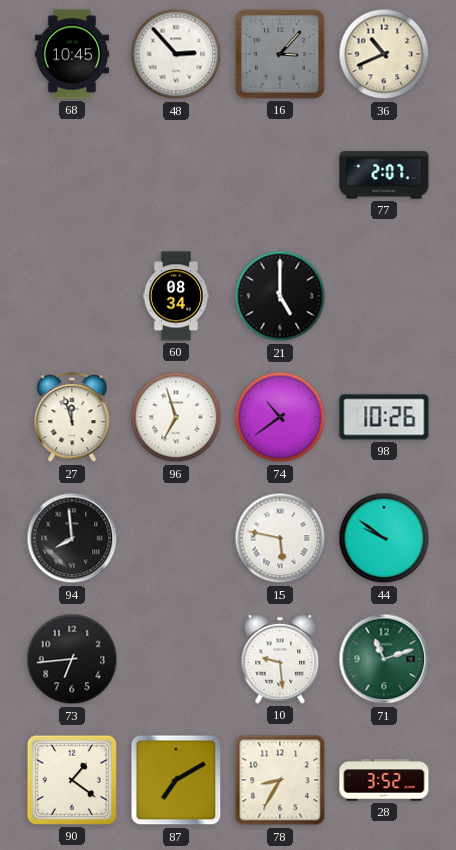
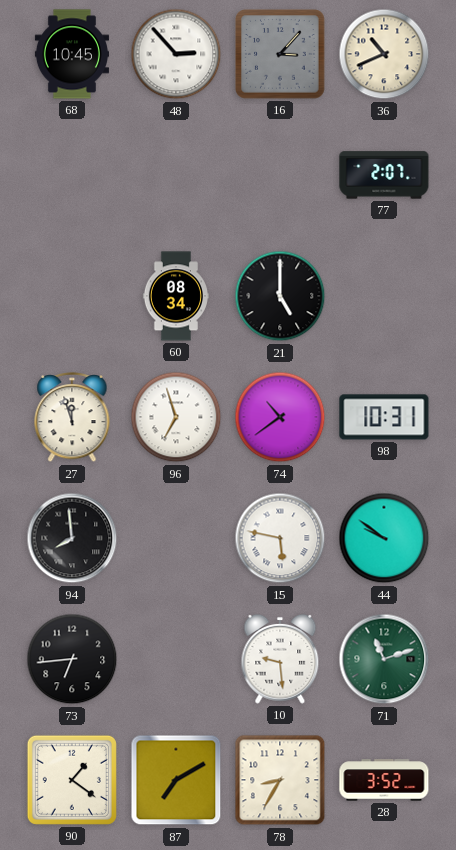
98: 10:26 -> 10:31 (384, 417)
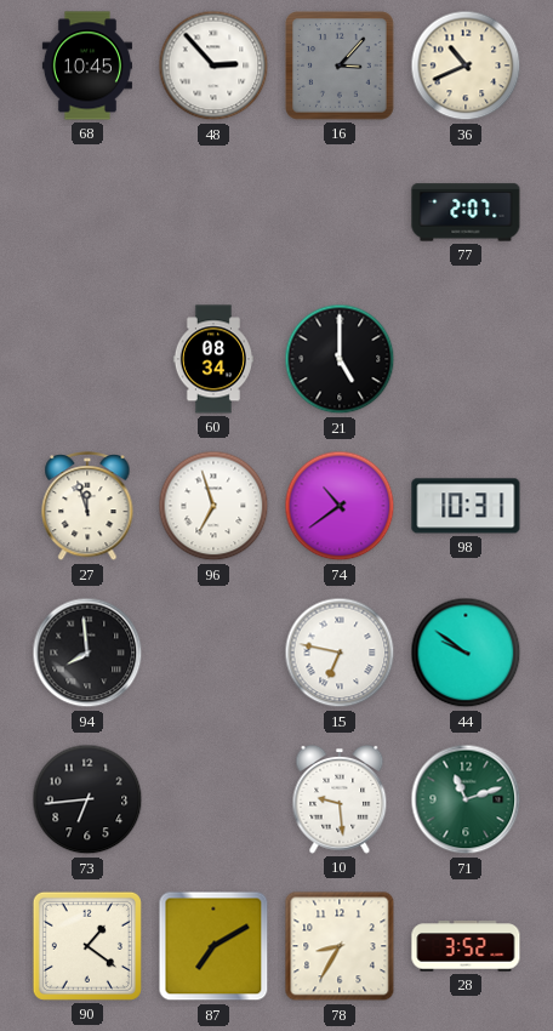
15: 5:47 -> 6:47 (340, 653)
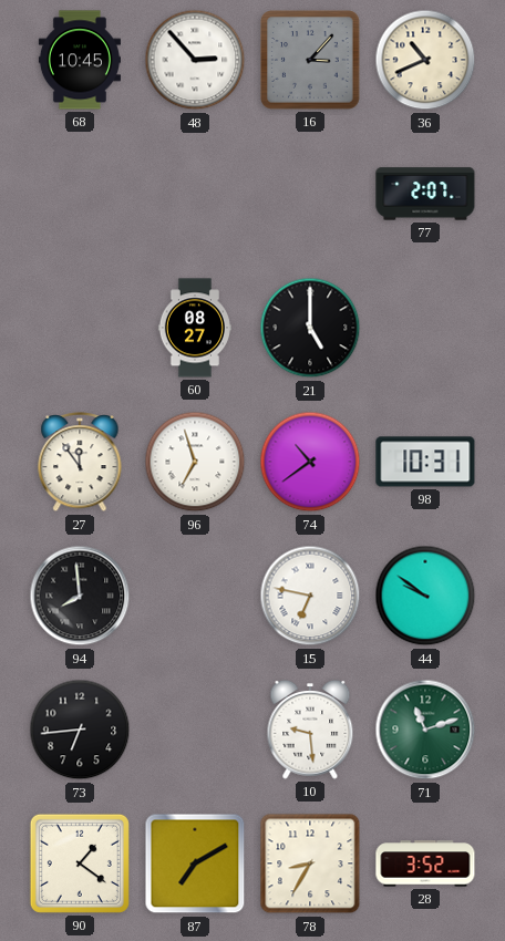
60: 08:34 -> 08:27 (194, 328)
27: 11:57 -> 11:54 (80, 463)
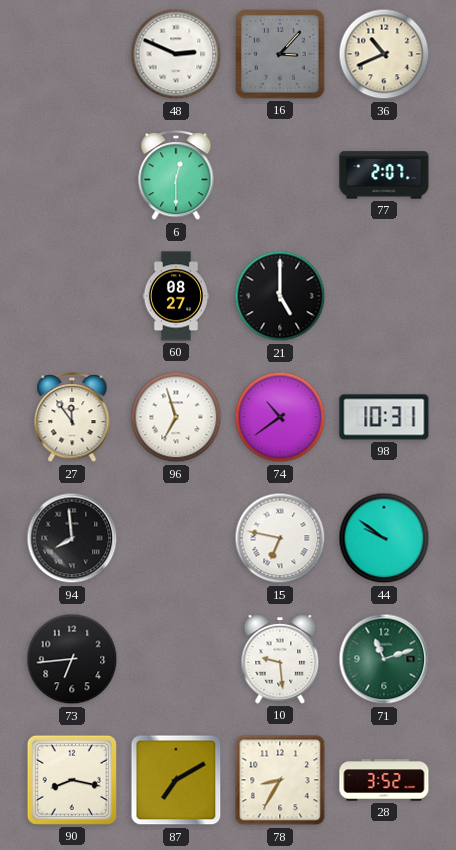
68: 10:45 -> none (80, 60)
48: 2:53 -> 2:49 (176, 54)
6: none -> 12:30 (176, 176)
90: 1:21 -> 8:17 (72, 780)
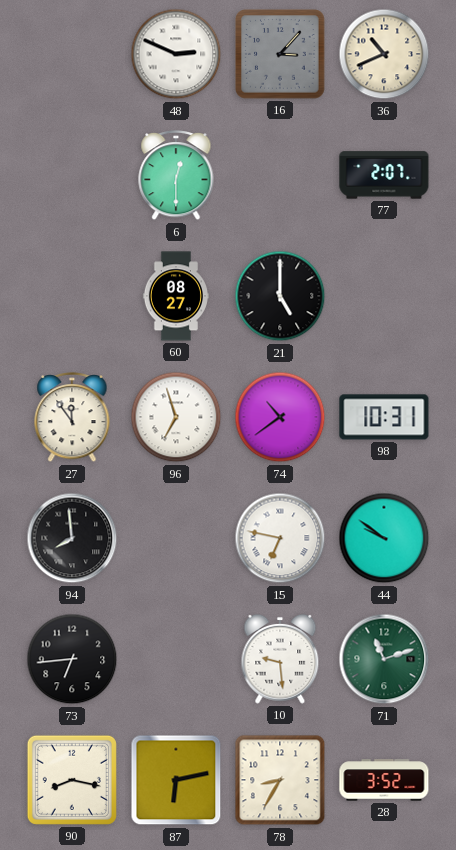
87: 7:10 -> 6:13 (176, 780)
